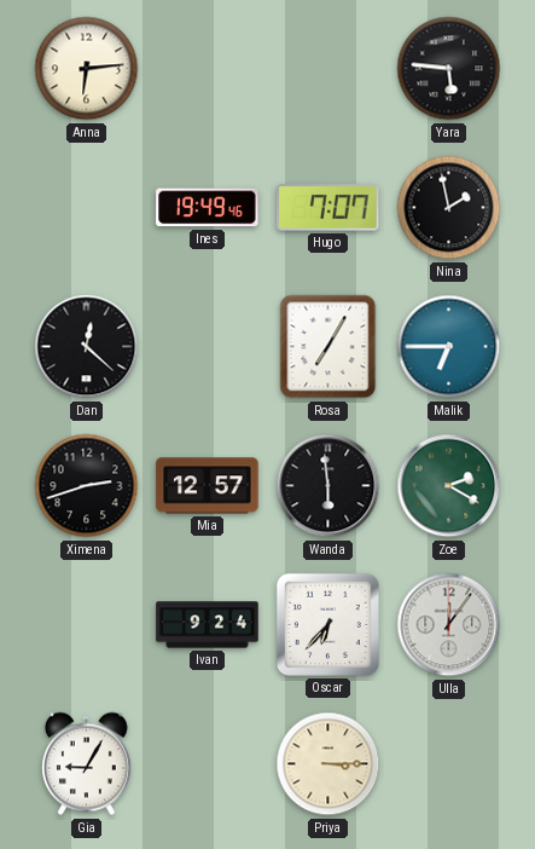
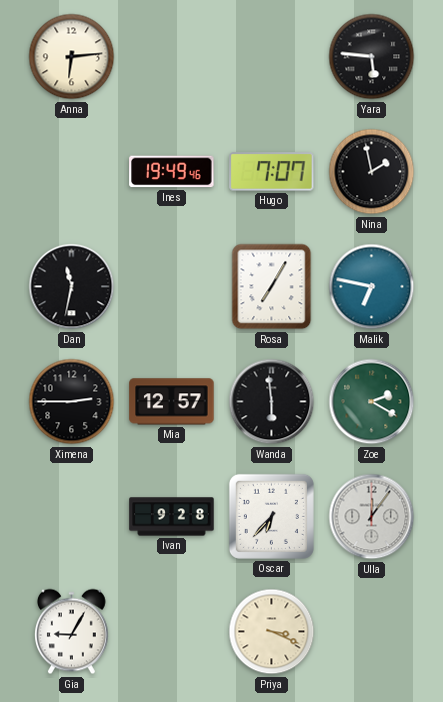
Dan: 12:22 -> 11:32 (72, 287)
Malik: 6:45 -> 6:47 (372, 287)
Ximena: 2:42 -> 2:45 (72, 402)
Ivan: 9:24 -> 9:28 (172, 517)
Priya: 3:15 -> 3:19 (272, 632)
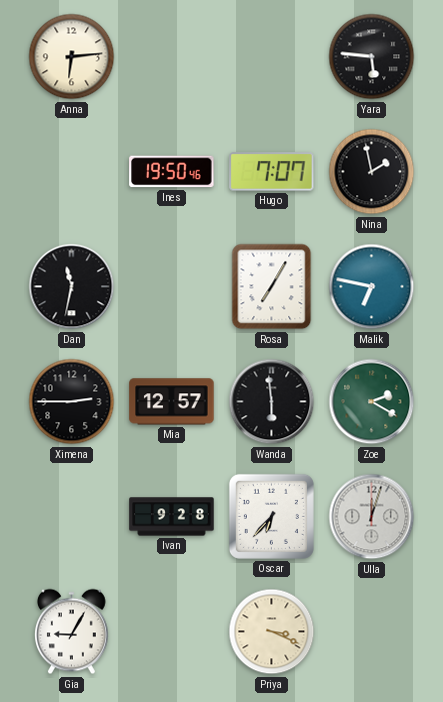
Ines: 19:49 -> 19:50 (172, 172)
Ulla: 12:06 -> 12:03 (372, 517)
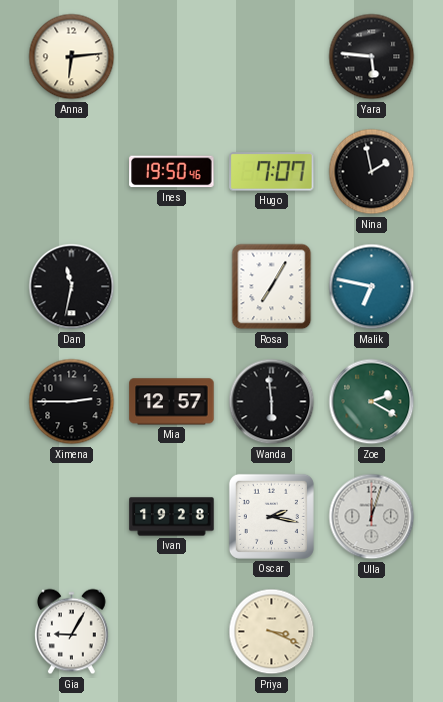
Ivan: 9:28 -> 19:28 (172, 517)
Oscar: 6:37 -> 2:17 (271, 516)
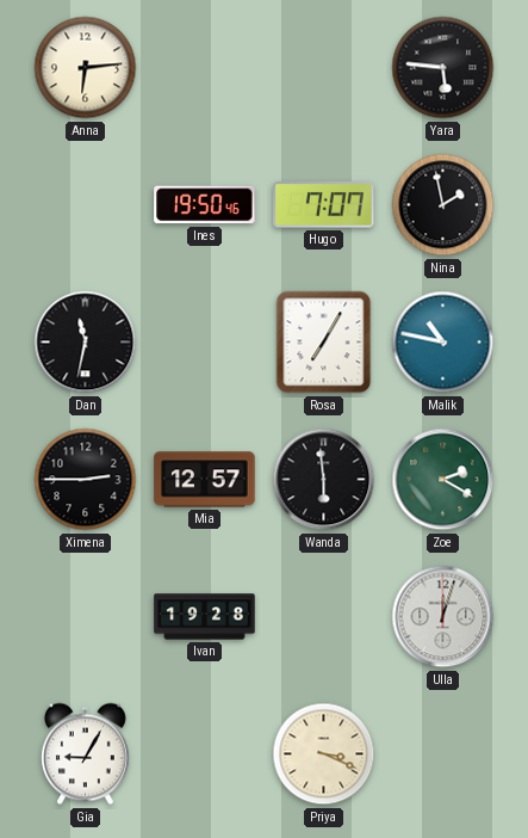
Malik: 6:47 -> 10:47 (443, 343)
Oscar: 2:17 -> none (271, 516)
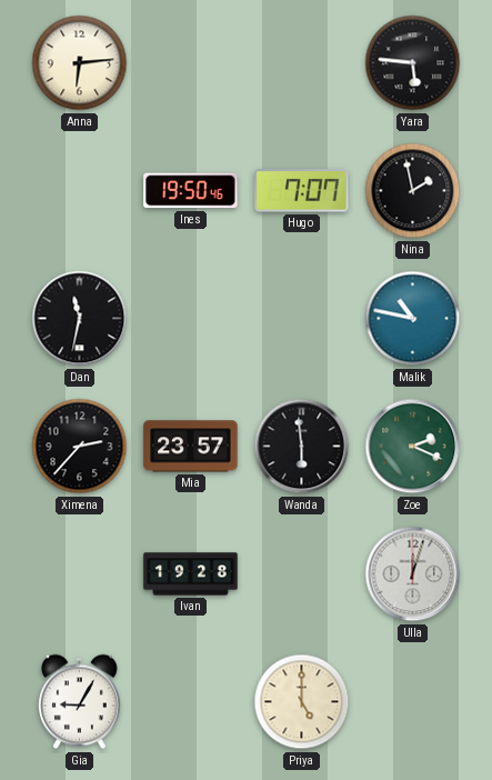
Rosa: 7:05 -> none (324, 343)
Ximena: 2:45 -> 2:37 (80, 447)
Mia: 12:57 -> 23:57 (191, 447)
Zoe: 2:20 -> 2:19 (413, 447)
Priya: 3:19 -> 5:00 (302, 702)
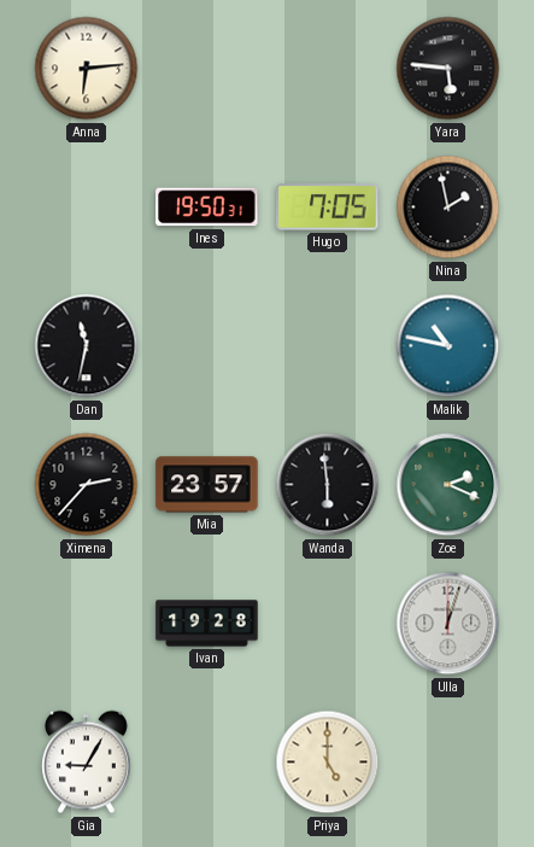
Ines: 19:50:46 -> 19:50:31 (207, 208)
Hugo: 7:07 -> 7:05 (328, 208)
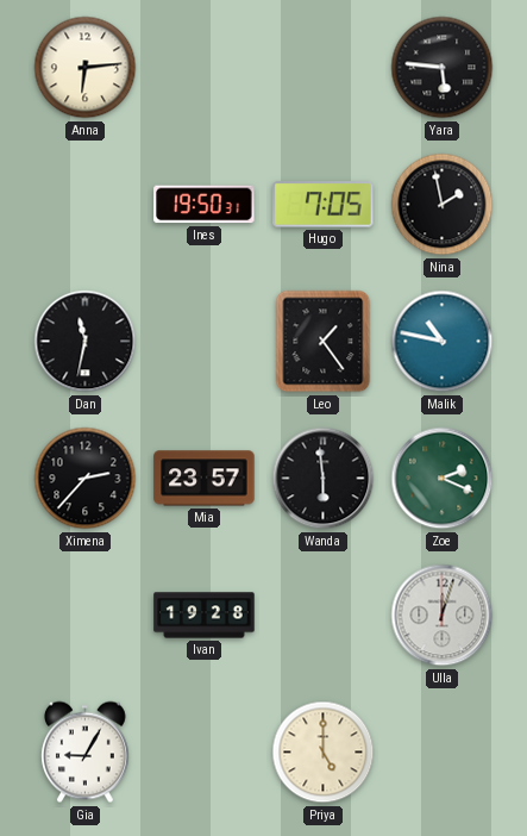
Leo: none -> 1:24 (324, 342)
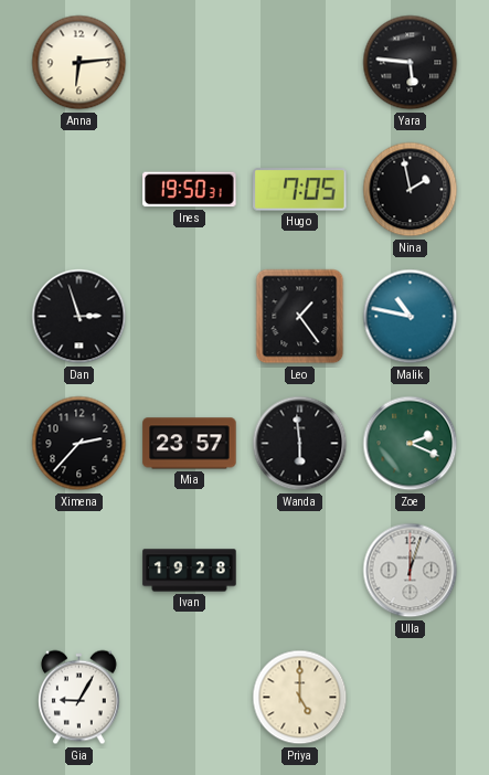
Dan: 11:32 -> 2:57 (79, 317)
